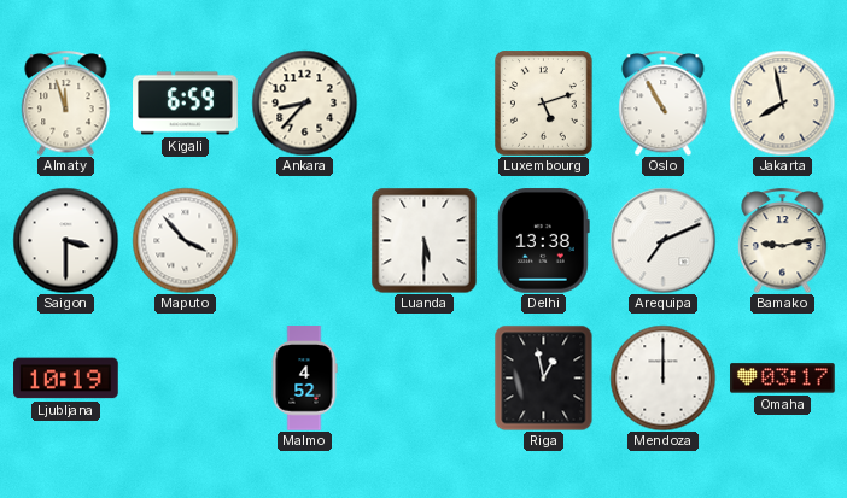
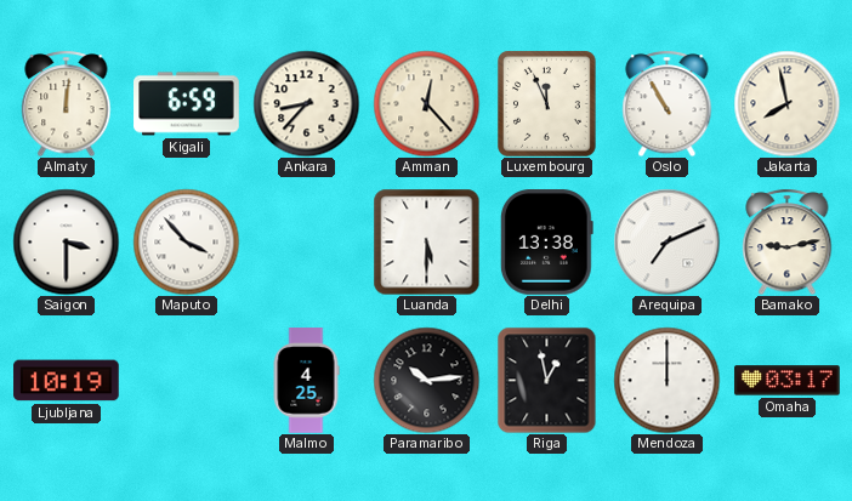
Almaty: 11:57 -> 12:01 (67, 103)
Amman: none -> 12:23 (426, 103)
Luxembourg: 5:12 -> 11:56 (547, 104)
Malmo: 4:52 -> 4:25 (306, 381)
Paramaribo: none -> 10:14 (426, 380)
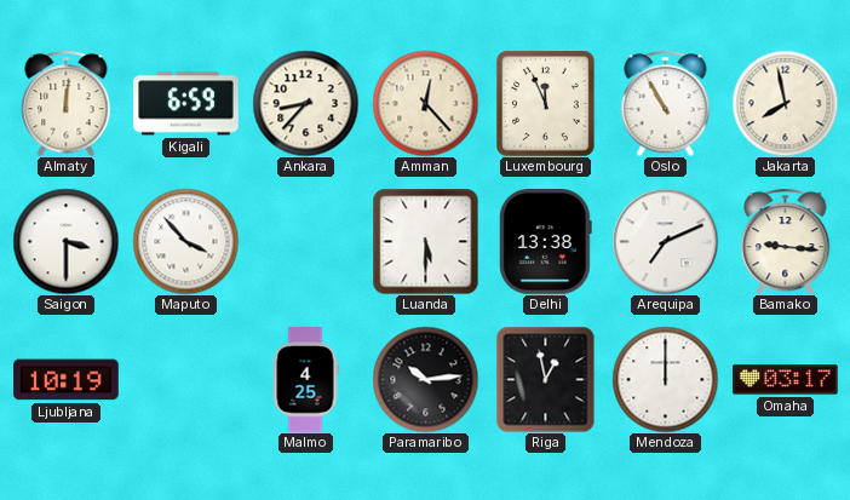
Bamako: 9:13 -> 9:16 (786, 241)
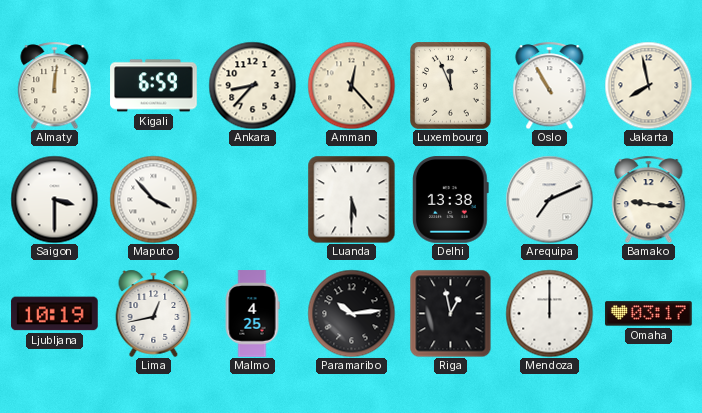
Lima: none -> 12:43 (154, 313)
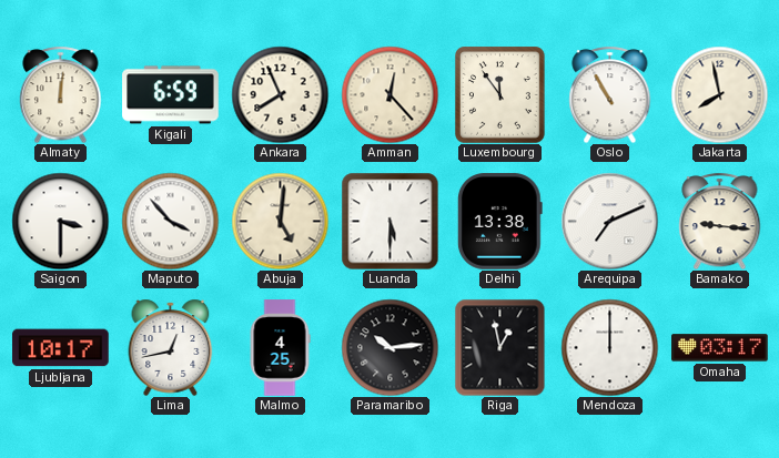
Ankara: 8:37 -> 7:56 (280, 94)
Luxembourg: 11:56 -> 11:54 (500, 95)
Abuja: none -> 5:01 (280, 221)
Ljubljana: 10:19 -> 10:17 (61, 348)
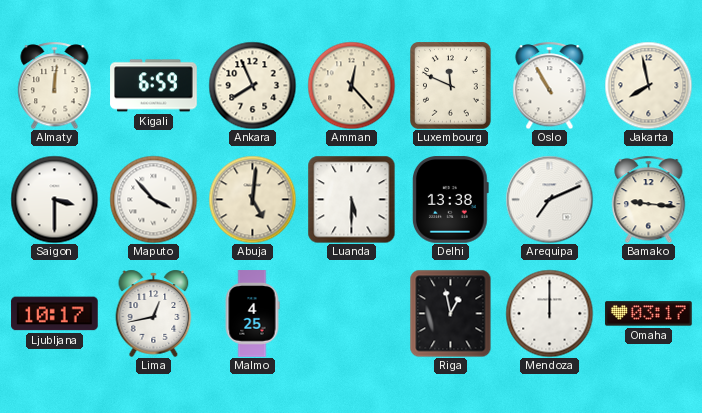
Luxembourg: 11:54 -> 11:49 (451, 86)
Paramaribo: 10:14 -> none (389, 347)
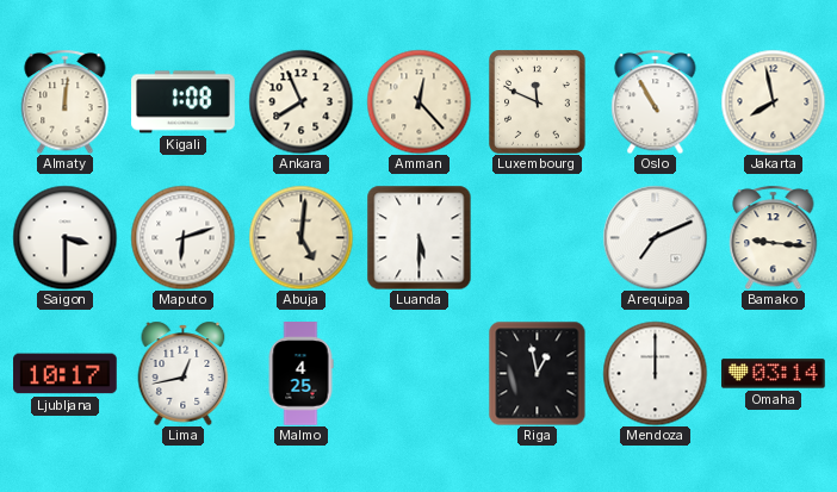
Kigali: 6:59 -> 1:08 (184, 102)
Maputo: 3:53 -> 6:12 (182, 237)
Delhi: 13:38 -> none (450, 200)
Omaha: 03:17 -> 03:14 (774, 374)
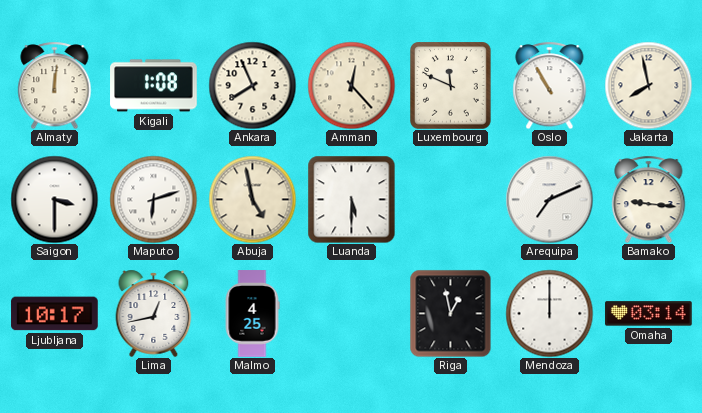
Abuja: 5:01 -> 4:58 (252, 199)
